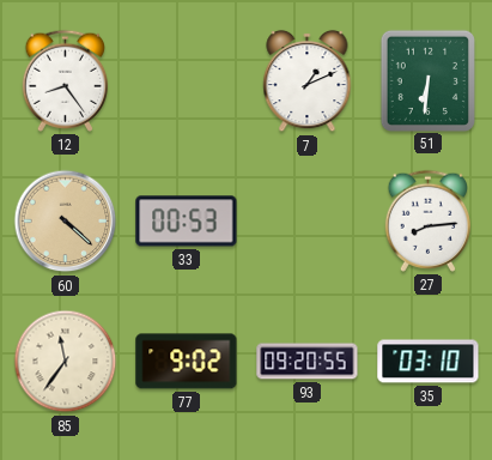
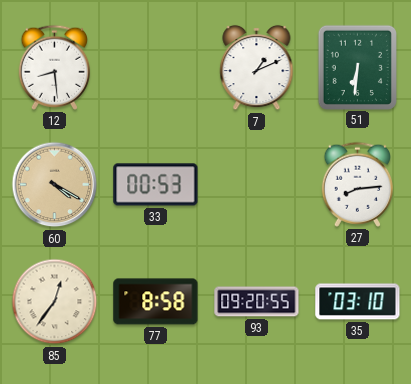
12: 8:24 -> 8:29 (54, 67)
60: 4:22 -> 4:20 (55, 185)
85: 11:36 -> 12:36 (55, 302)
77: 9:02 -> 8:58 (156, 302)
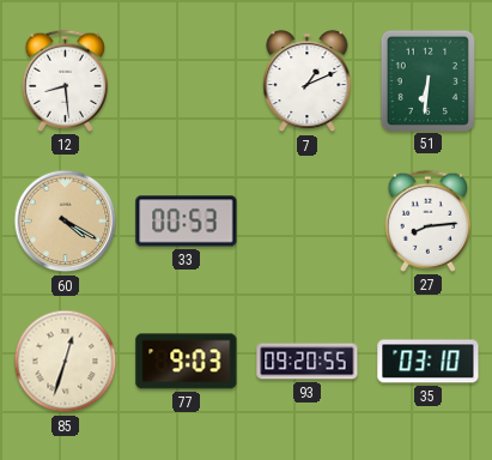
85: 12:36 -> 12:33 (66, 362)
77: 8:58 -> 9:03 (187, 362)
